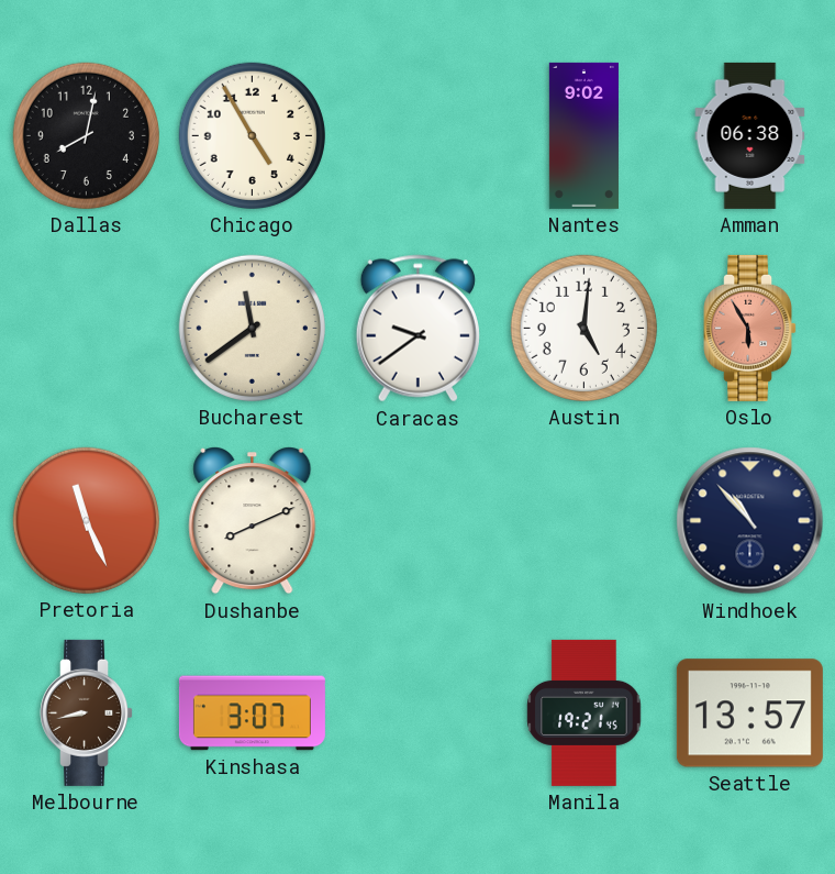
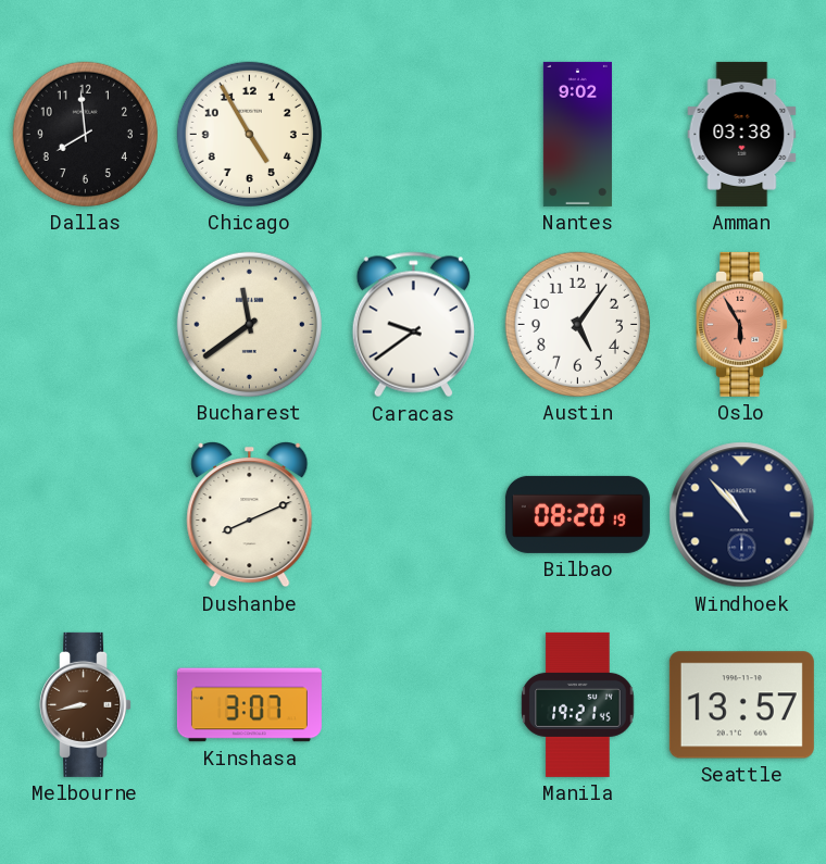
Dallas: 8:02 -> 7:59 (85, 134)
Amman: 06:38 -> 03:38 (742, 134)
Austin: 5:01 -> 5:06 (577, 324)
Pretoria: 11:26 -> none (86, 520)
Bilbao: none -> 08:20 (577, 514)
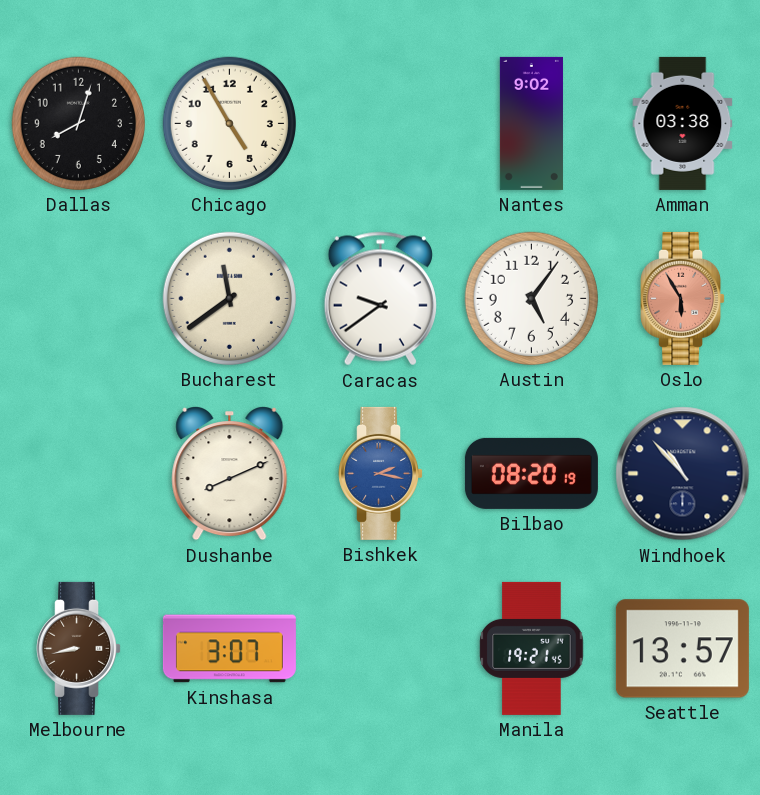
Dallas: 7:59 -> 8:03 (78, 123)
Bishkek: none -> 2:17 (381, 473)
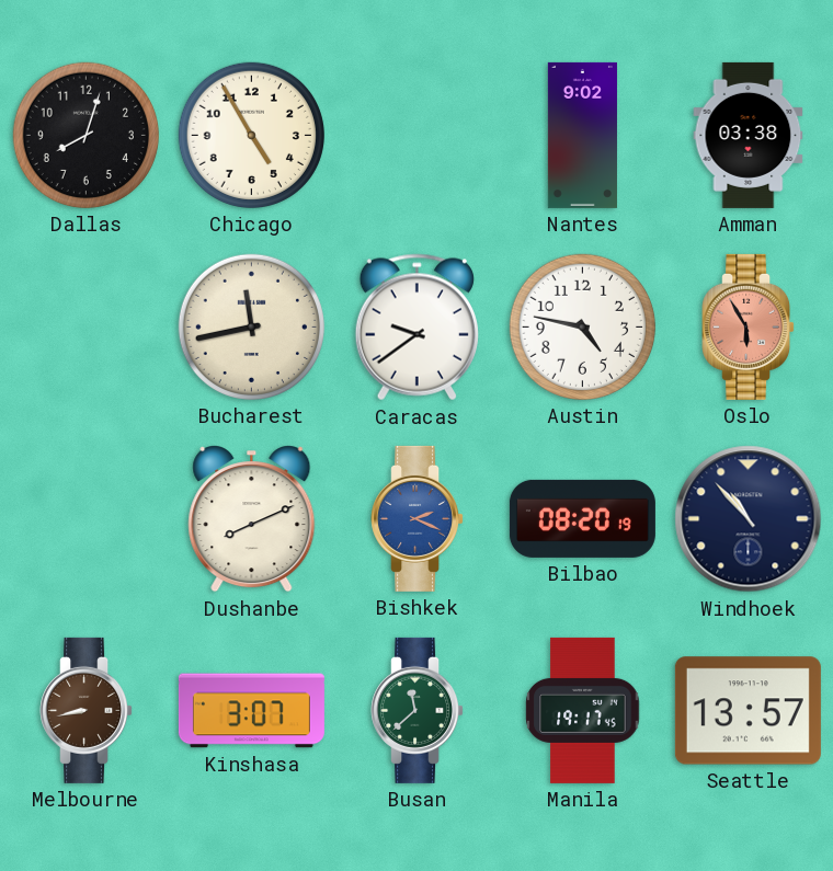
Bucharest: 11:39 -> 11:43 (251, 326)
Austin: 5:06 -> 4:47 (582, 326)
Bishkek: 2:17 -> 2:19 (418, 518)
Busan: none -> 11:38 (418, 710)
Manila: 19:21 -> 19:17 (583, 710)
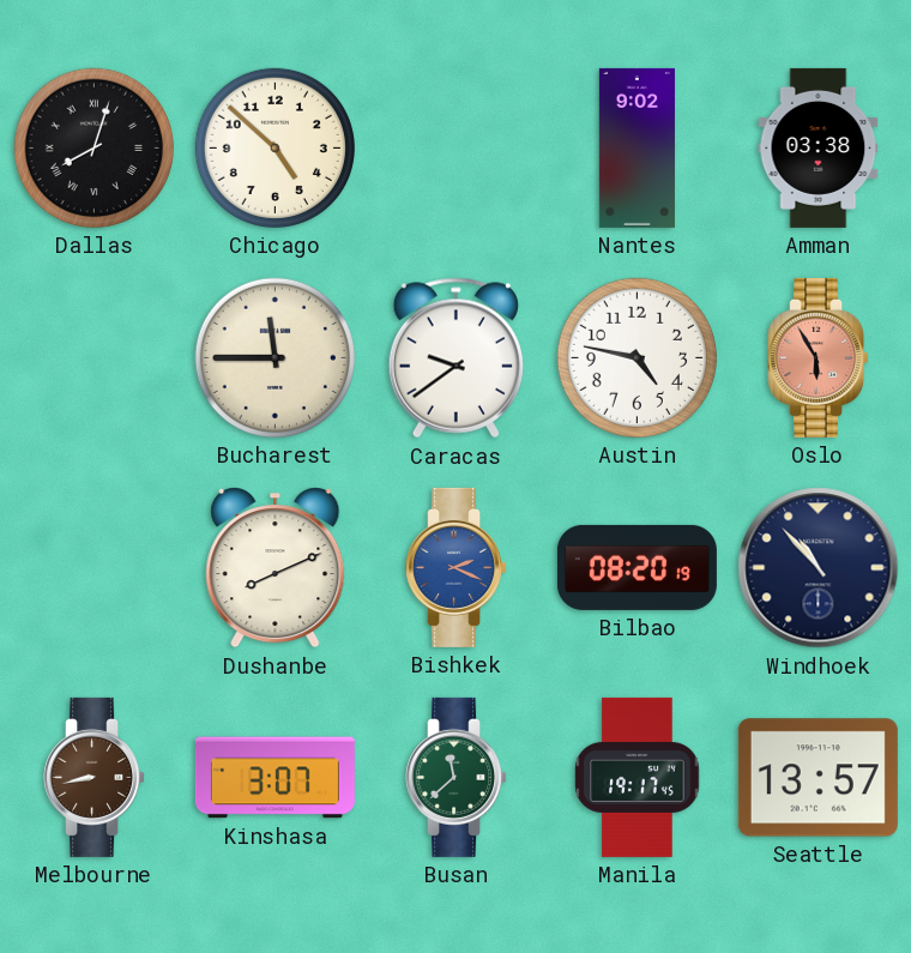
Dallas numerals: Arabic -> Roman (93, 147)
Chicago: 4:55 -> 4:52 (274, 147)
Bucharest: 11:43 -> 11:45 (274, 357)
